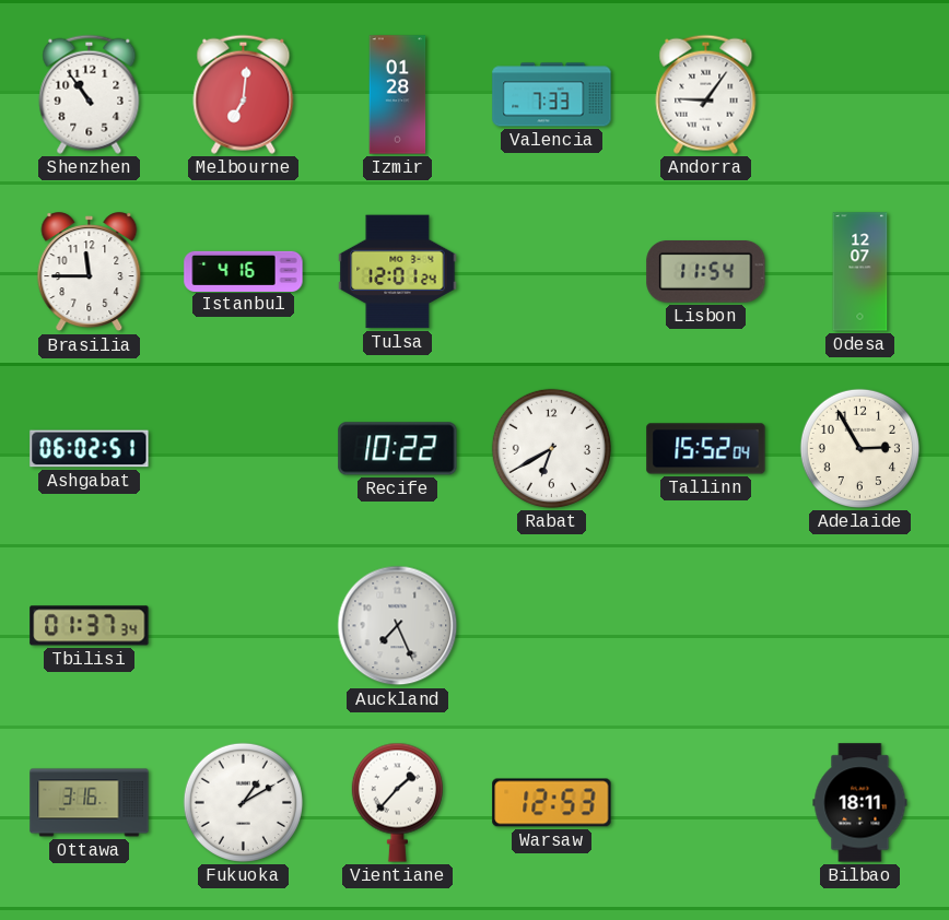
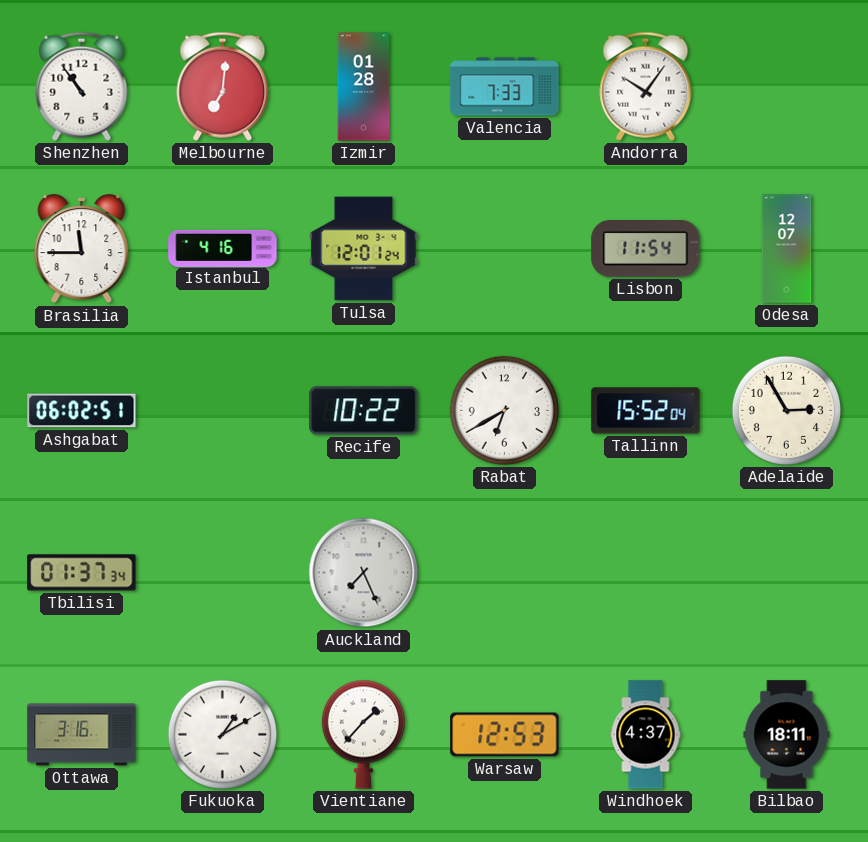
Andorra: 9:06 -> 10:06 (646, 86)
Windhoek: none -> 4:37 (646, 735)
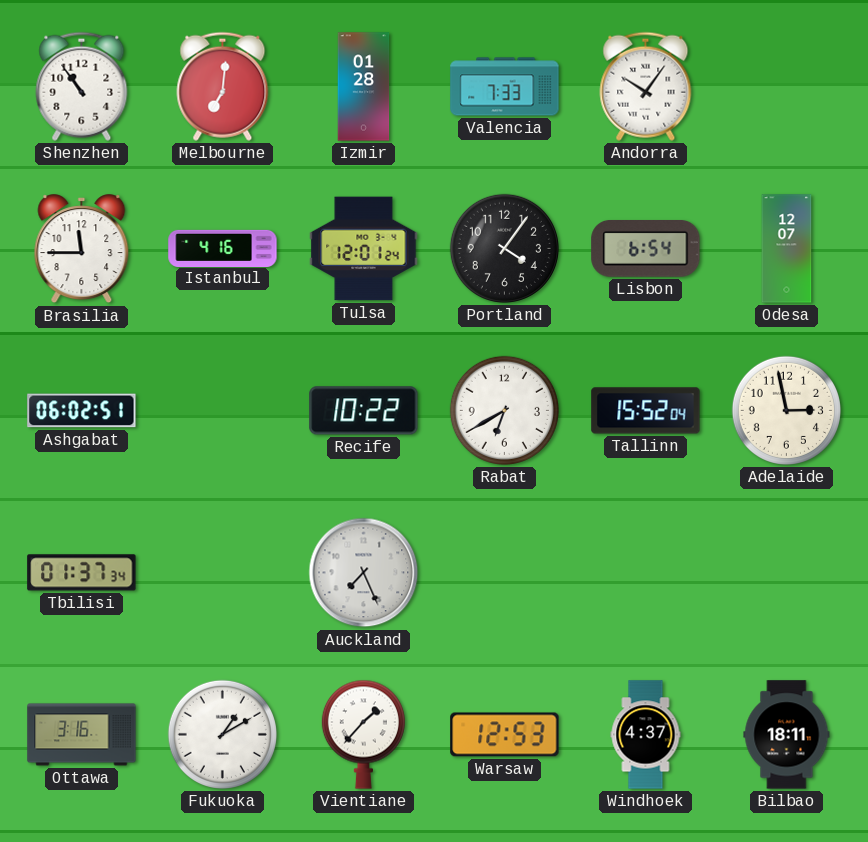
Portland: none -> 4:06 (504, 248)
Lisbon: 11:54 -> 6:54 (646, 249)
Adelaide: 2:55 -> 2:58 (786, 410)
